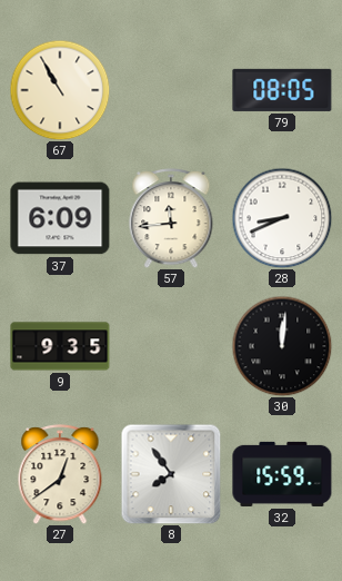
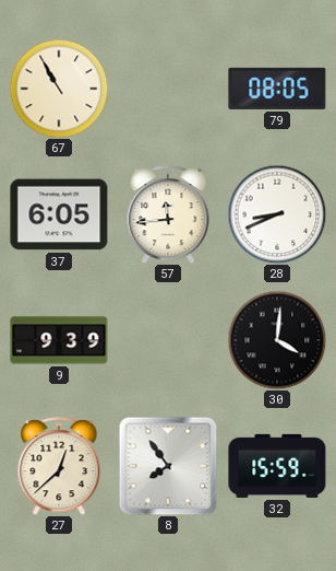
37: 6:09 -> 6:05 (59, 214)
9: 9:35 -> 9:39 (59, 340)
30: 12:01 -> 4:01 (277, 340)
27: 12:39 -> 12:38 (59, 466)
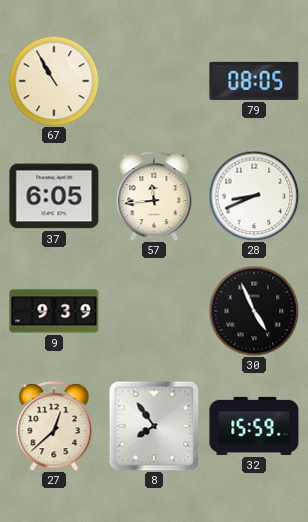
30: 4:01 -> 4:56 (254, 311)
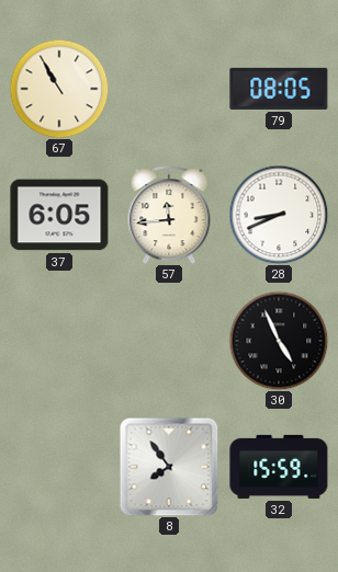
9: 9:39 -> none (54, 311)
27: 12:38 -> none (54, 426)
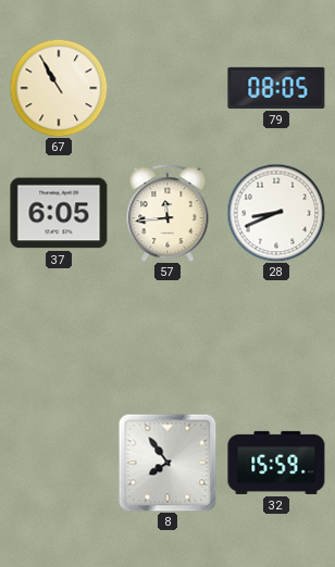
30: 4:56 -> none (279, 341)
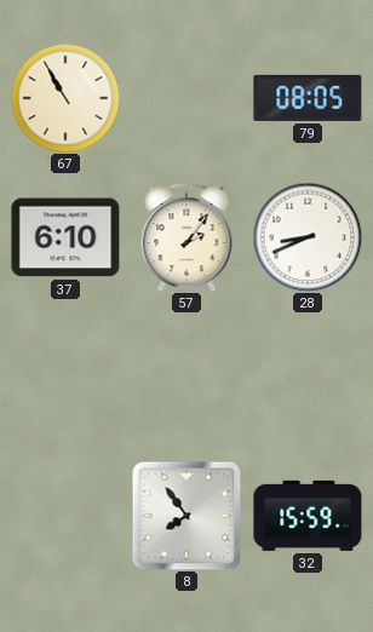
37: 6:05 -> 6:10 (65, 237)
57: 11:44 -> 2:06 (187, 237)
